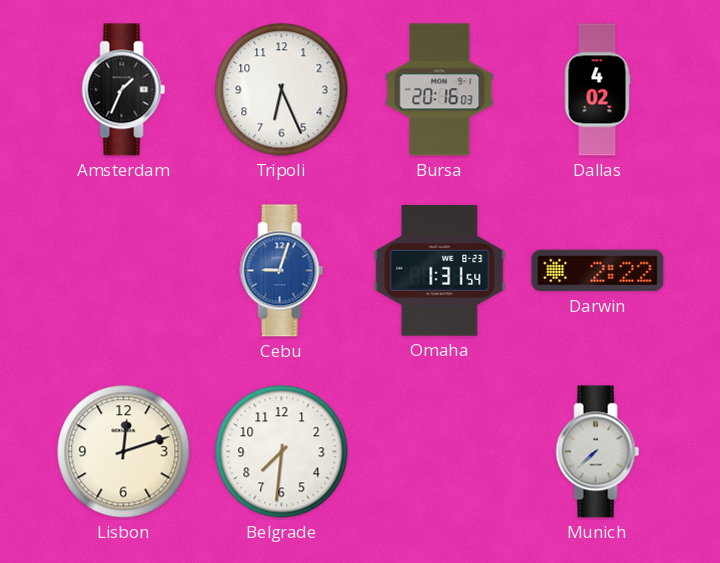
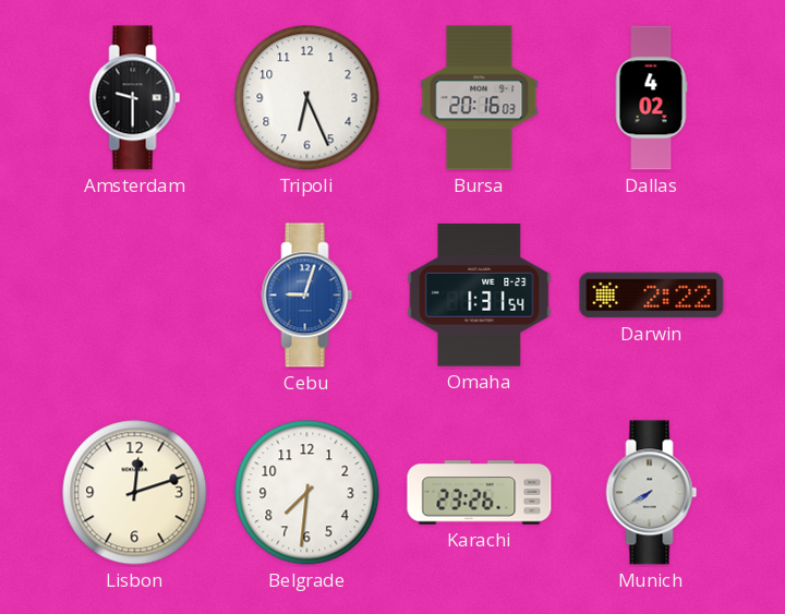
Amsterdam: 1:34 -> 9:30 (135, 98)
Karachi: none -> 23:26 (480, 493)
Munich: 7:38 -> 7:40 (652, 493)
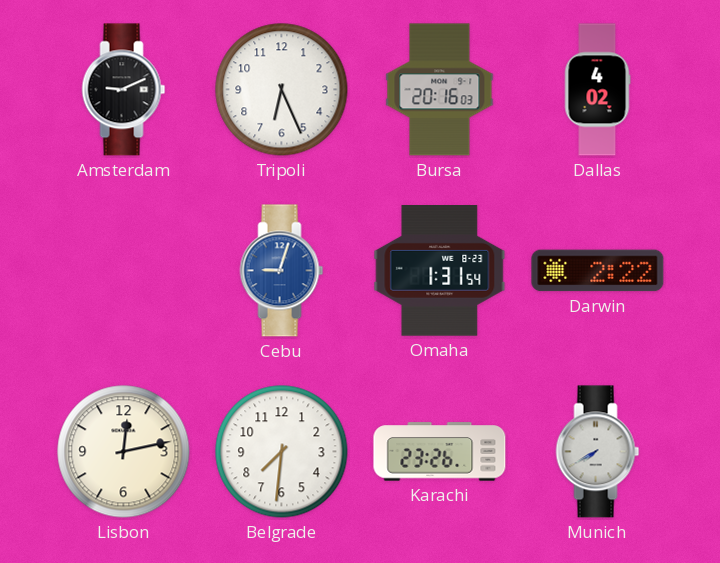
Amsterdam: 9:30 -> 9:11 (124, 90)
Lisbon: 12:12 -> 12:13 (124, 452)
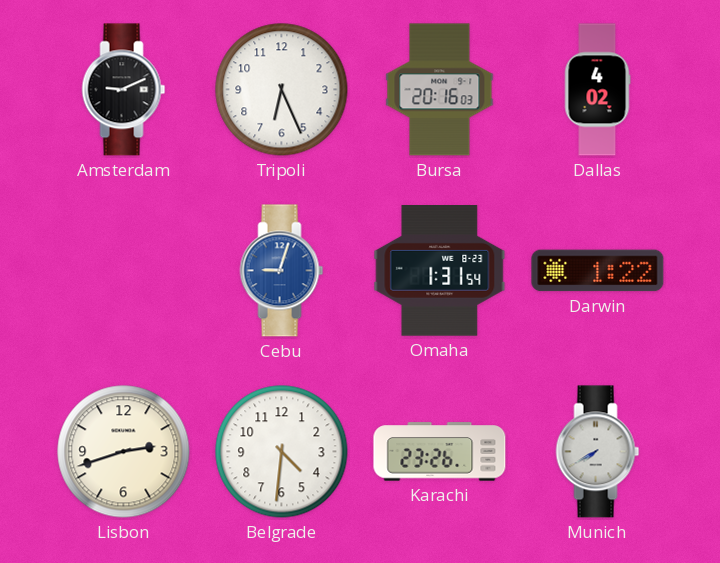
Darwin: 2:22 -> 1:22 (598, 271)
Lisbon: 12:13 -> 2:42 (124, 452)
Belgrade: 7:31 -> 4:31 (282, 452)
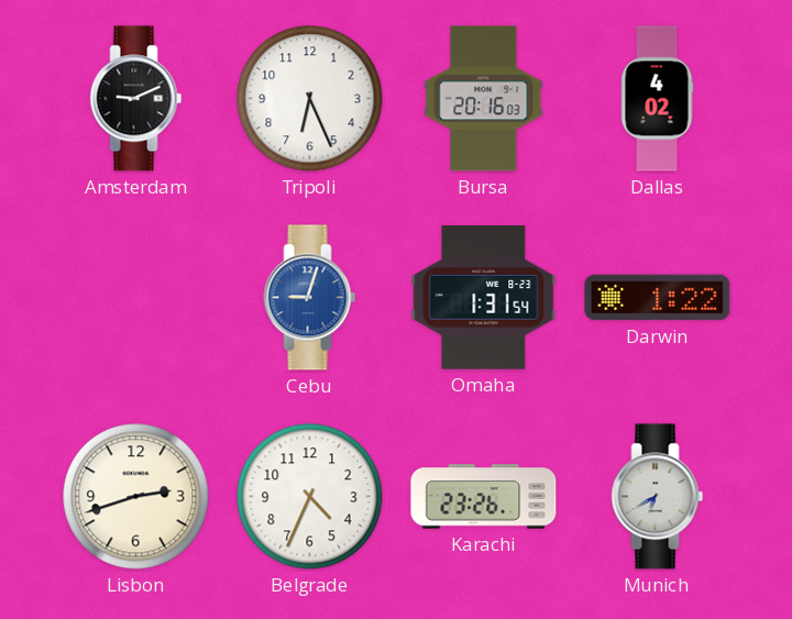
Belgrade: 4:31 -> 4:34 (310, 497)
Munich: 7:40 -> 6:40 (658, 497)
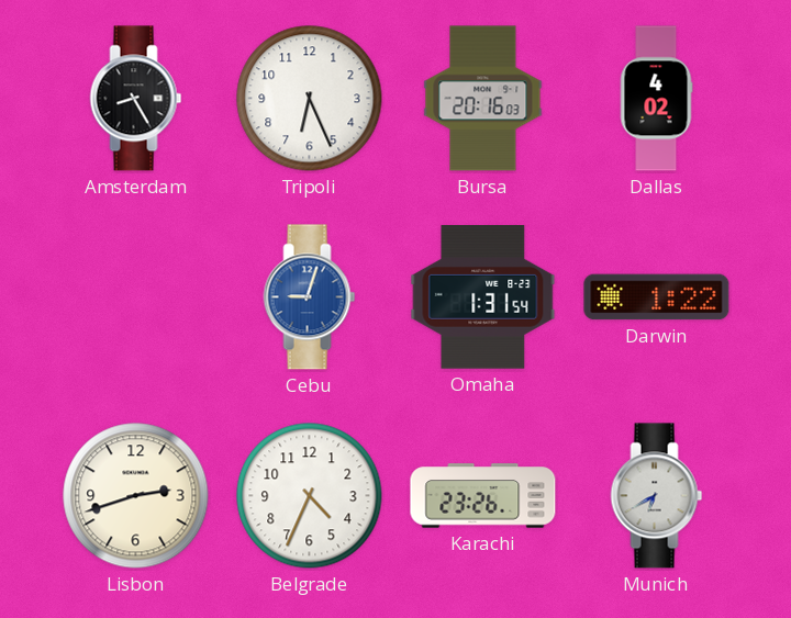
Amsterdam: 9:11 -> 8:25 (136, 99)
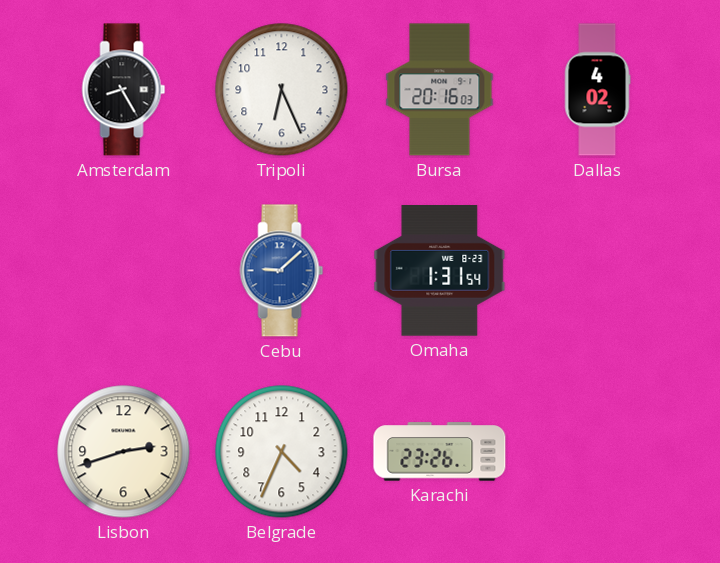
Cebu: 9:03 -> 9:08 (282, 271)
Darwin: 1:22 -> none (657, 297)
Munich: 6:40 -> none (657, 496)
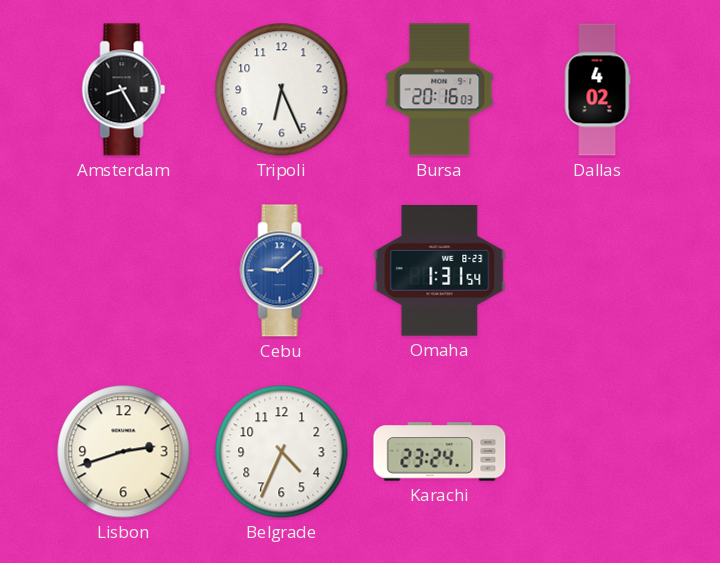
Karachi: 23:26 -> 23:24 (440, 452)
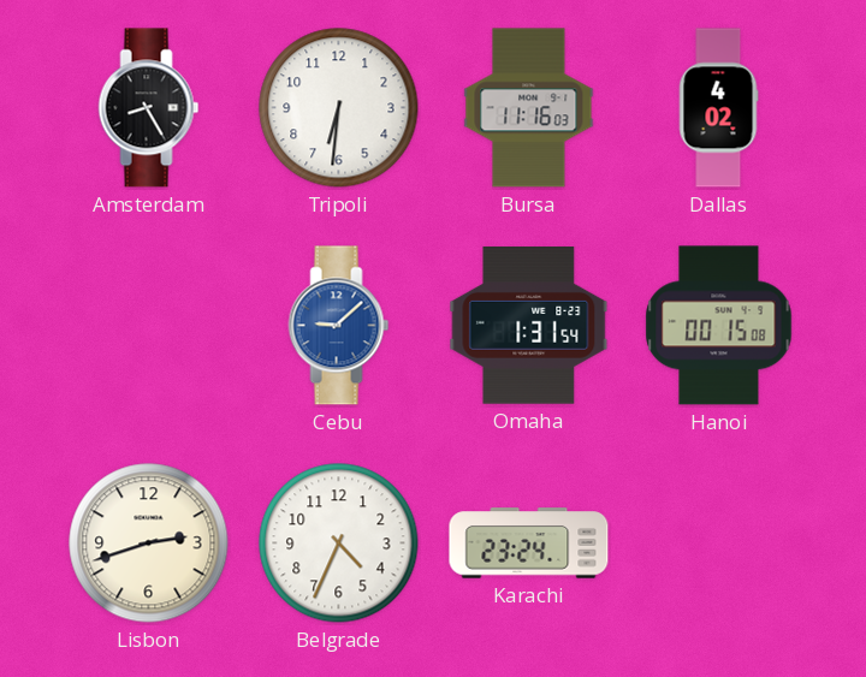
Tripoli: 6:26 -> 6:31 (339, 108)
Bursa: 20:16 -> 11:16 (529, 108)
Hanoi: none -> 00:15 (719, 326)
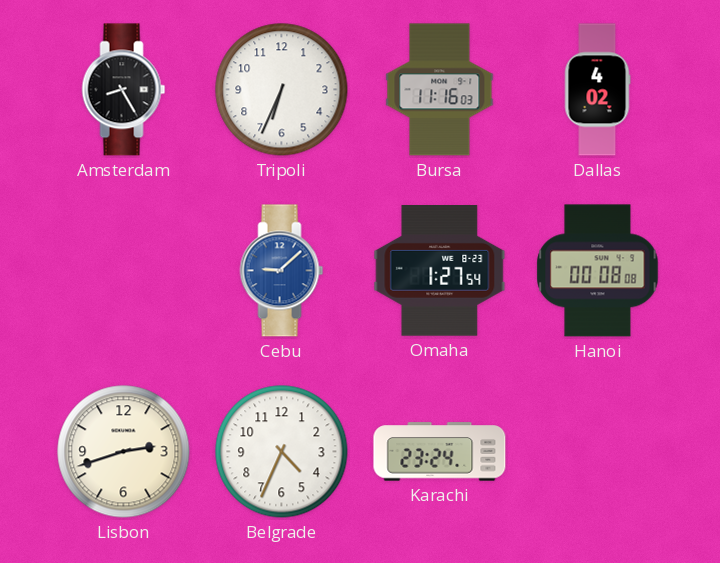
Tripoli: 6:31 -> 6:34 (282, 90)
Omaha: 1:31 -> 1:27 (440, 271)
Hanoi: 00:15 -> 00:08 (598, 271)
